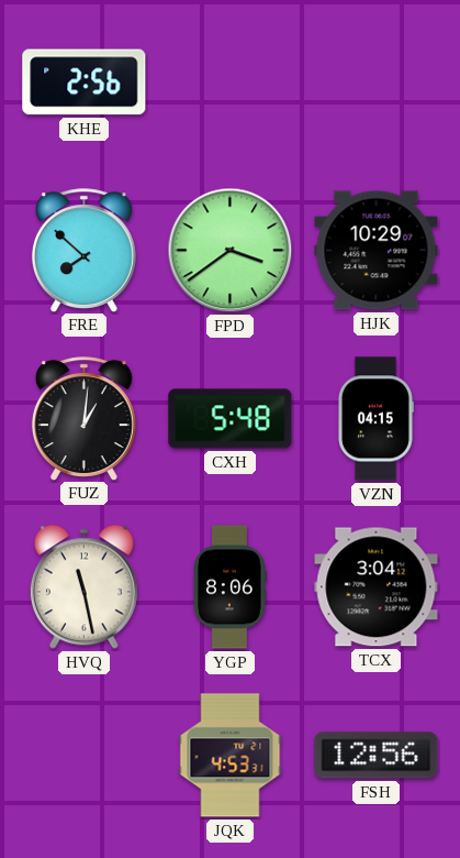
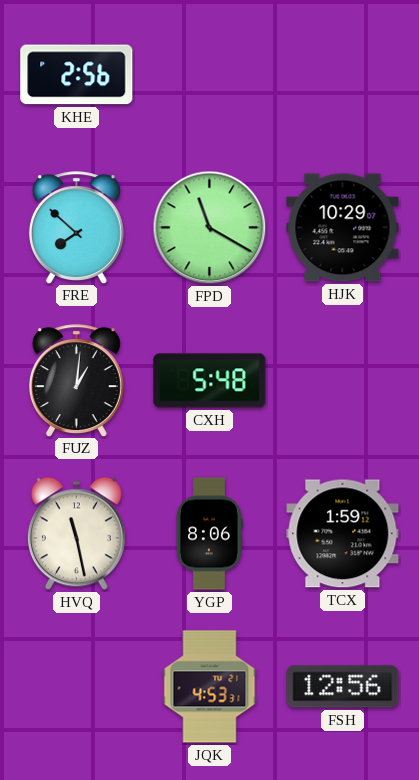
FPD: 3:39 -> 11:20 (210, 228)
VZN: 04:15 -> none (375, 419)
TCX: 3:04 -> 1:59 (343, 534)
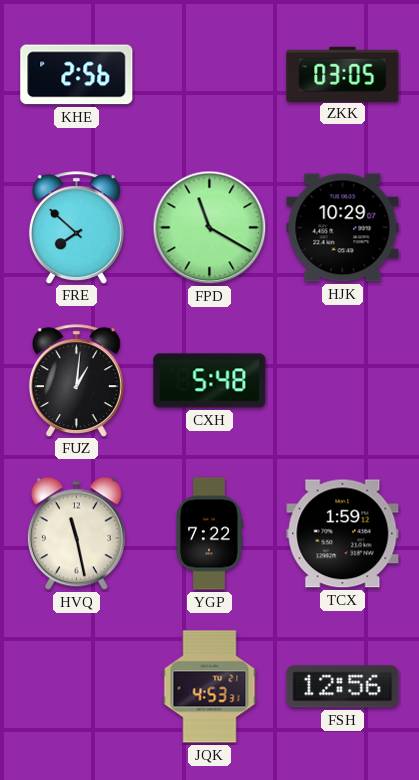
ZKK: none -> 03:05 (343, 74)
YGP: 8:06 -> 7:22 (210, 534)
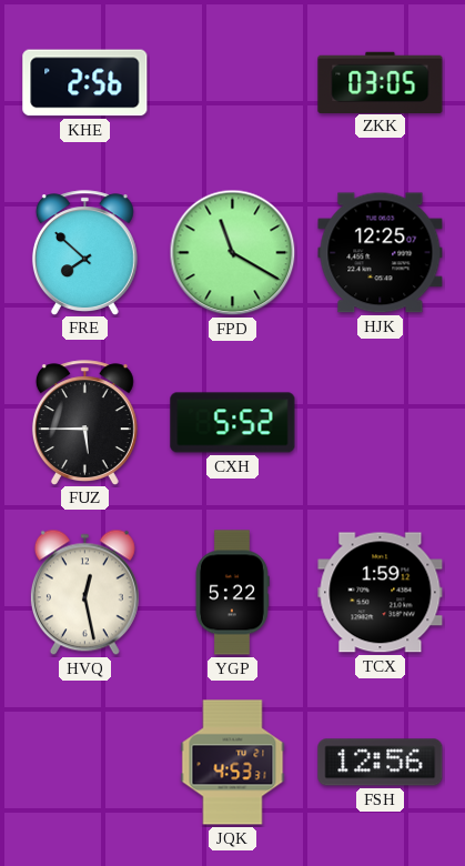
HJK: 10:29 -> 12:25 (381, 253)
FUZ: 1:01 -> 5:45 (84, 422)
CXH: 5:48 -> 5:52 (233, 423)
HVQ: 11:28 -> 12:28 (84, 593)
YGP: 7:22 -> 5:22 (233, 593)
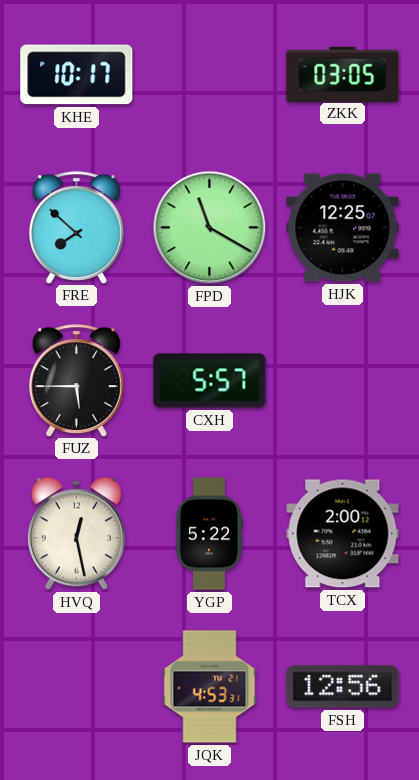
KHE: 2:56 -> 10:17 (77, 75)
CXH: 5:52 -> 5:57 (210, 381)
TCX: 1:59 -> 2:00 (343, 534)
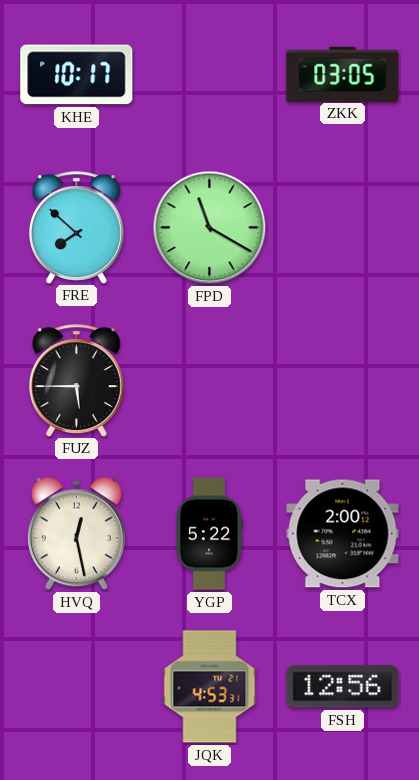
HJK: 12:25 -> none (343, 228)
CXH: 5:57 -> none (210, 381)
